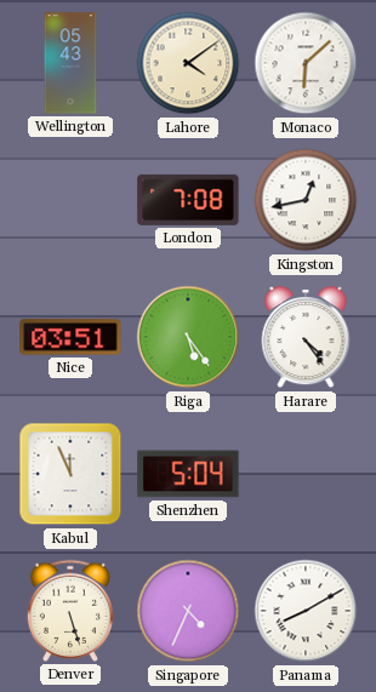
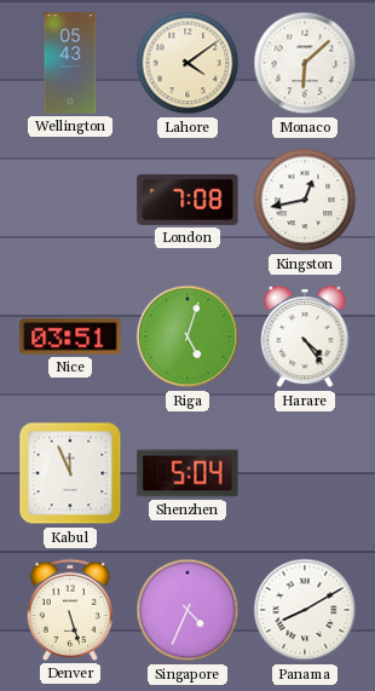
Riga: 5:24 -> 5:03 (187, 336)
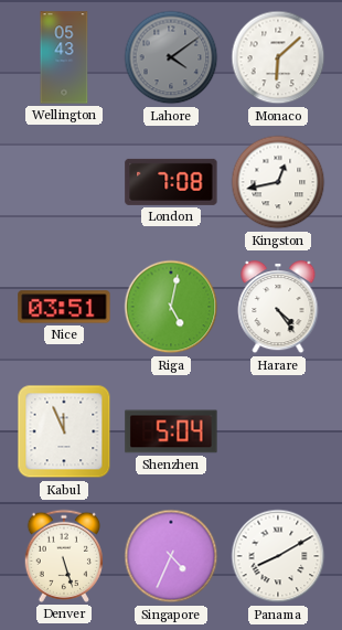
Lahore dial: cream -> grey (171, 57)
Riga: 5:03 -> 5:02 (171, 307)
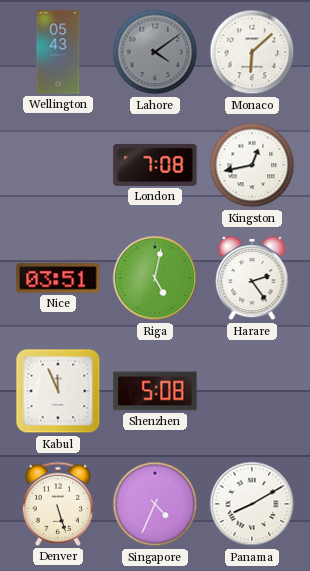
Harare: 4:24 -> 2:24 (252, 278)
Shenzhen: 5:04 -> 5:08 (155, 391)
